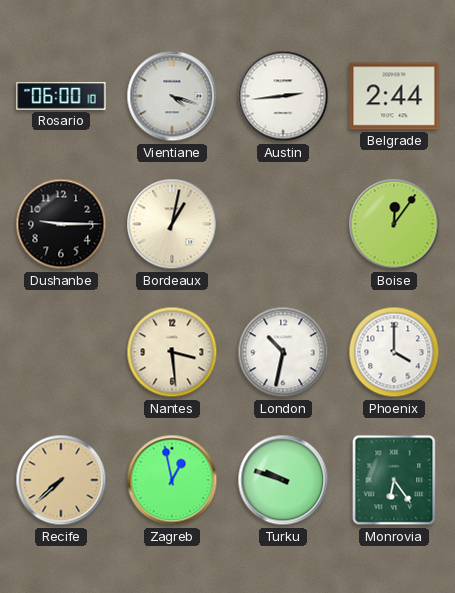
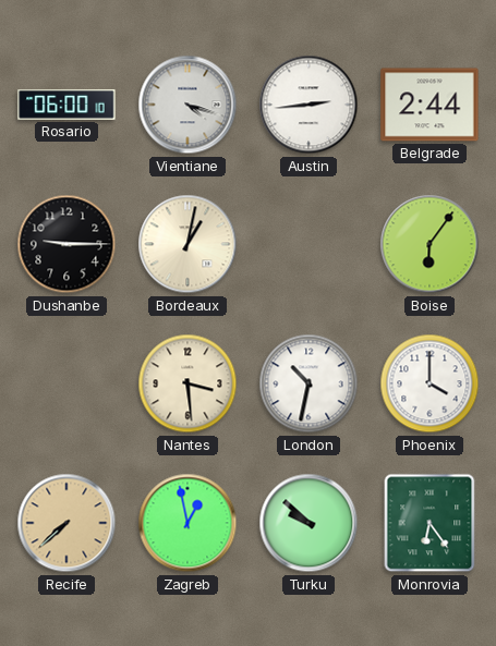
Boise: 12:06 -> 6:06 (430, 244)
Turku: 9:48 -> 9:52 (309, 523)
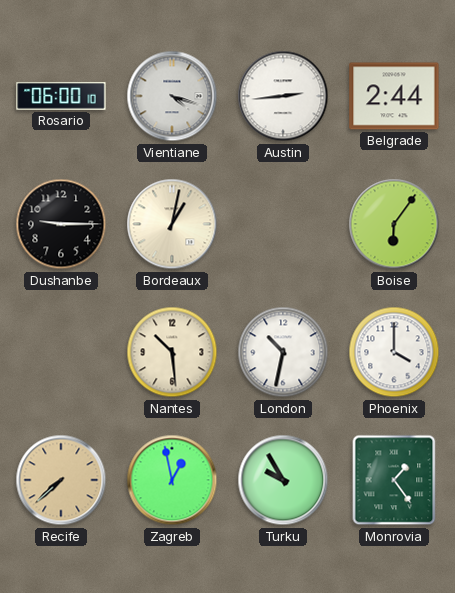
Nantes: 3:29 -> 10:29 (172, 352)
Turku: 9:52 -> 9:55 (283, 480)
Monrovia: 6:24 -> 1:24 (394, 480)
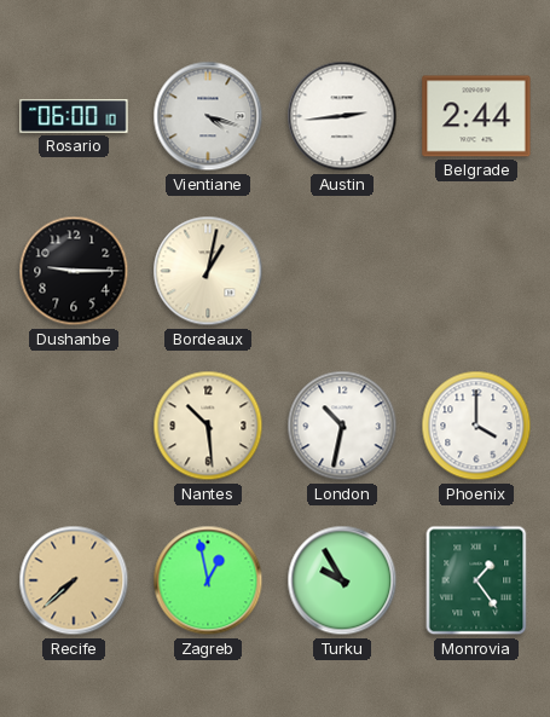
Boise: 6:06 -> none (394, 224)
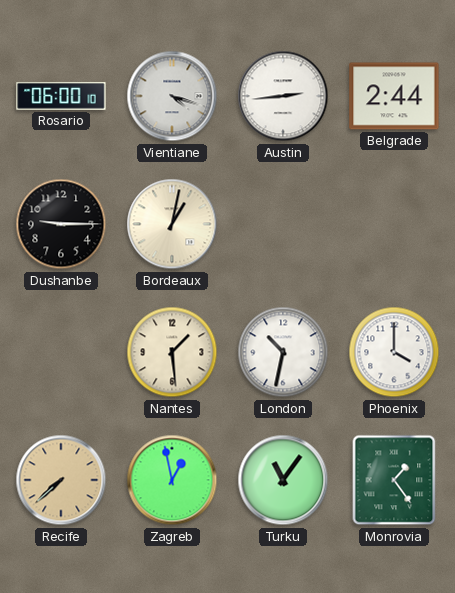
Nantes: 10:29 -> 1:29 (172, 352)
Turku: 9:55 -> 11:06 (283, 480)
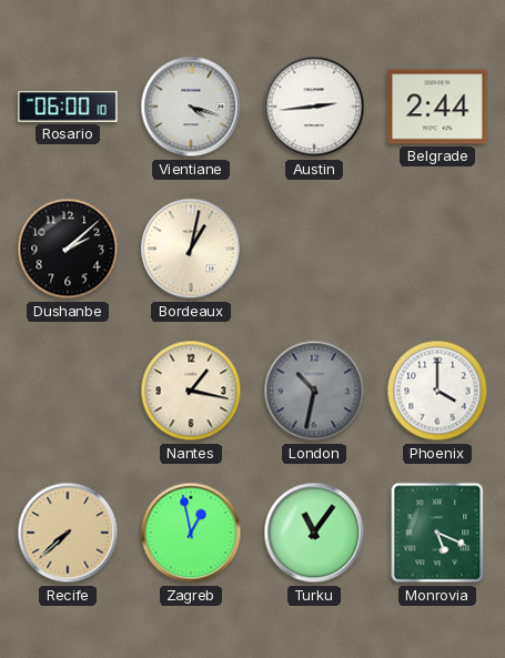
Dushanbe: 9:15 -> 2:08 (68, 249)
Nantes: 1:29 -> 1:17 (191, 391)
London dial: white -> grey (314, 391)
Monrovia: 1:24 -> 5:19 (437, 533)
